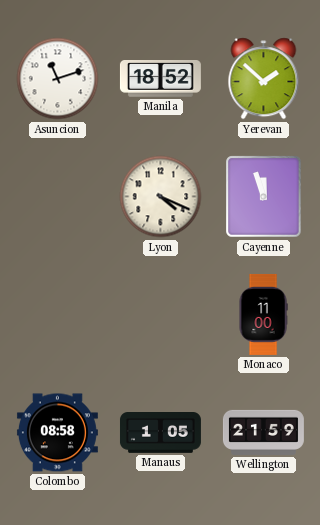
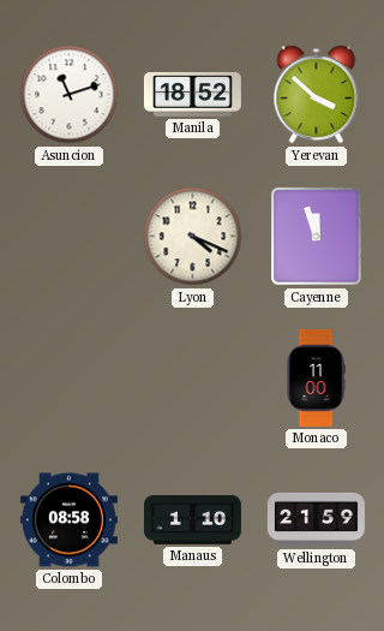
Yerevan: 1:52 -> 3:52 (317, 95)
Manaus: 1:05 -> 1:10 (192, 520)
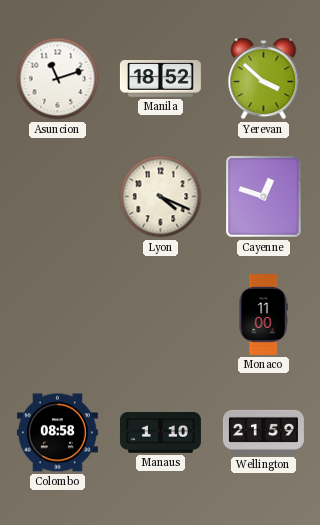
Cayenne: 11:57 -> 12:48 (264, 197)
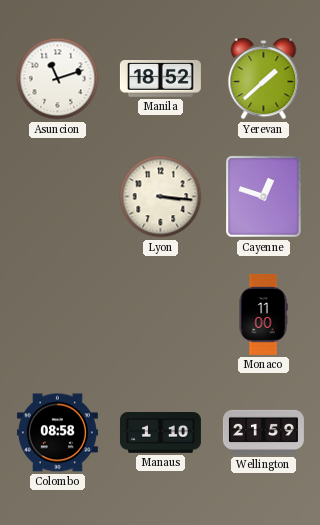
Yerevan: 3:52 -> 1:38 (264, 79)
Lyon: 4:19 -> 3:16 (161, 197)
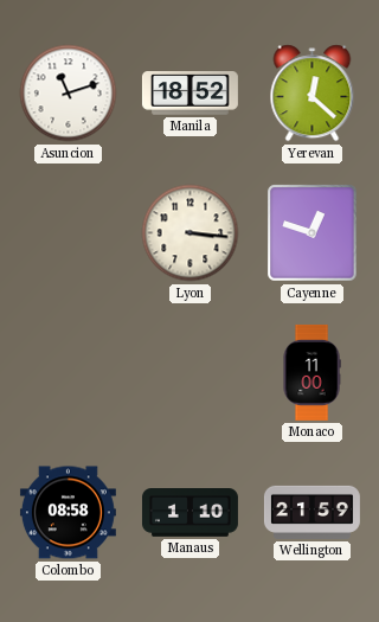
Yerevan: 1:38 -> 12:22 (313, 94)
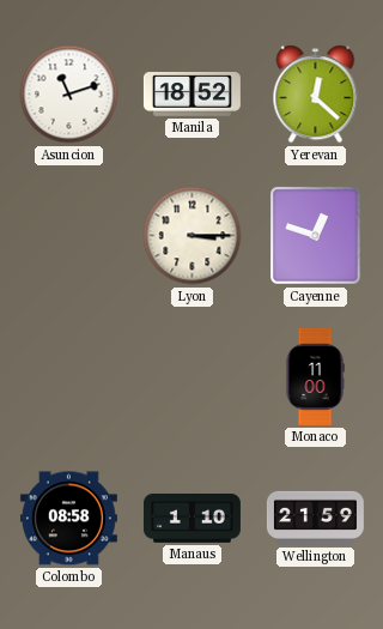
Lyon: 3:16 -> 3:15 (193, 236)
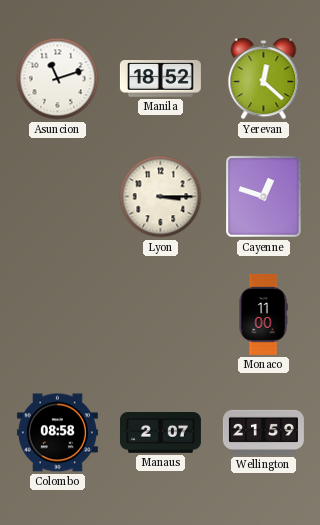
Manaus: 1:10 -> 2:07 (160, 433)
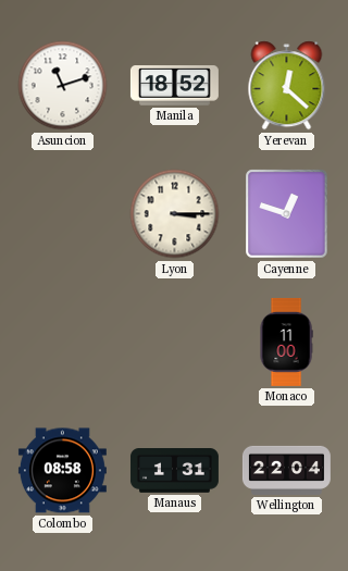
Manaus: 2:07 -> 1:31 (174, 471)
Wellington: 21:59 -> 22:04 (286, 470)
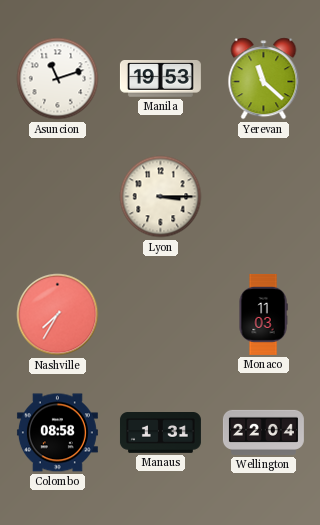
Manila: 18:52 -> 19:53 (160, 79)
Yerevan: 12:22 -> 11:22 (264, 79)
Cayenne: 12:48 -> none (287, 214)
Nashville: none -> 7:35 (58, 315)
Monaco: 11:00 -> 11:03 (263, 314)
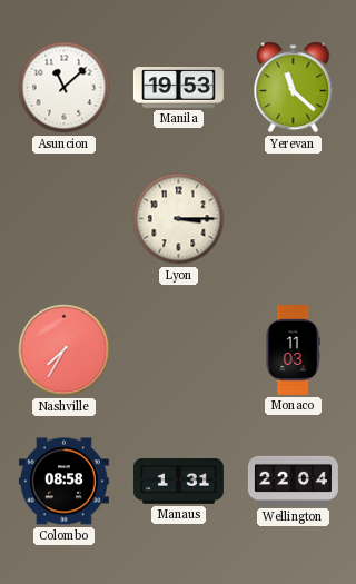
Asuncion: 11:12 -> 11:08 (65, 88)
